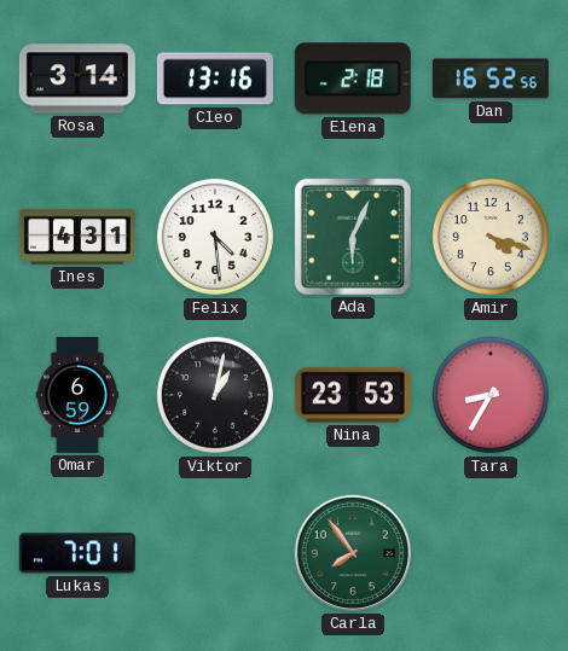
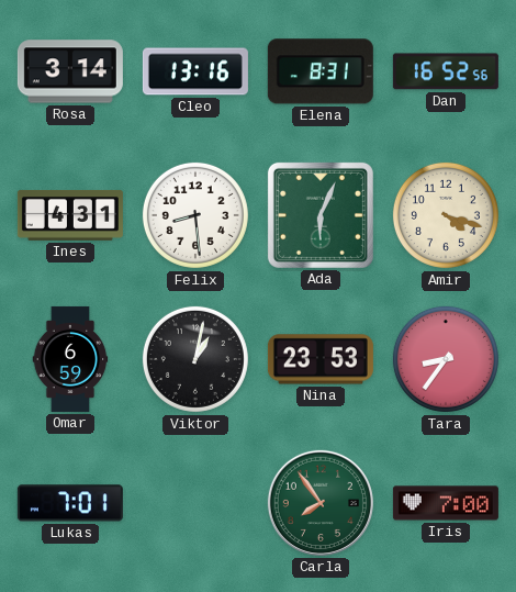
Elena: 2:18 -> 8:31 (321, 71)
Felix: 4:29 -> 8:29 (195, 215)
Tara: 8:35 -> 8:36 (446, 359)
Iris: none -> 7:00 (446, 503)
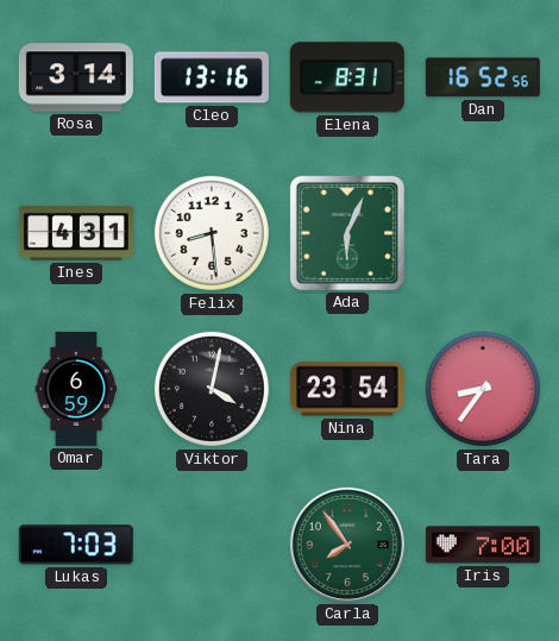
Amir: 4:18 -> none (446, 215)
Viktor: 1:02 -> 4:02 (212, 389)
Nina: 23:53 -> 23:54 (347, 389)
Lukas: 7:01 -> 7:03 (76, 545)
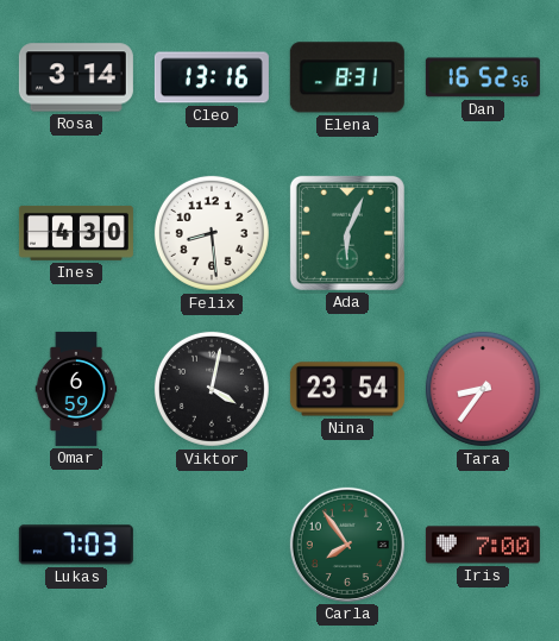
Ines: 4:31 -> 4:30 (76, 233)
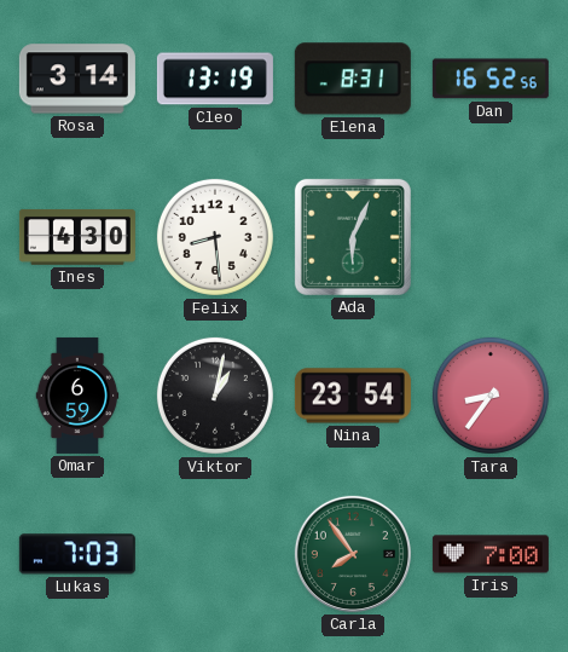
Cleo: 13:16 -> 13:19 (215, 79)
Viktor: 4:02 -> 1:02 (215, 396)
